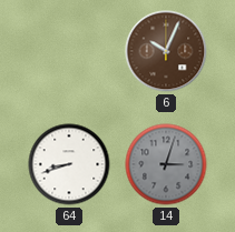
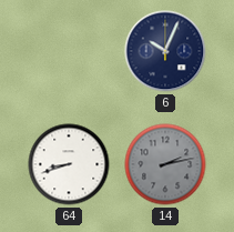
6 dial: brown -> navy (165, 51)
14: 3:03 -> 2:13 (165, 164)
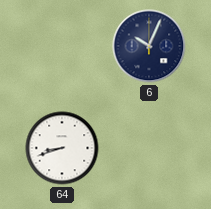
14: 2:13 -> none (165, 164)
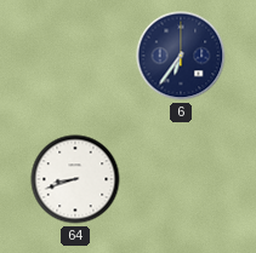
6: 10:04 -> 6:36 (181, 56)
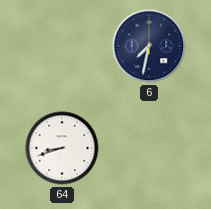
6: 6:36 -> 7:32 (149, 46)
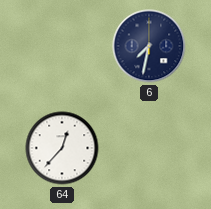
64: 8:42 -> 12:37 (62, 148)
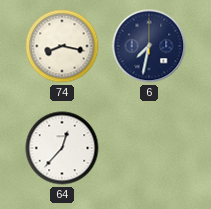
74: none -> 8:17 (62, 46)
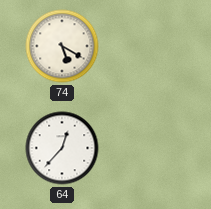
74: 8:17 -> 5:20 (62, 46)
6: 7:32 -> none (149, 46)
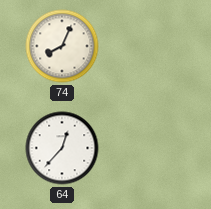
74: 5:20 -> 8:04 (62, 46)
